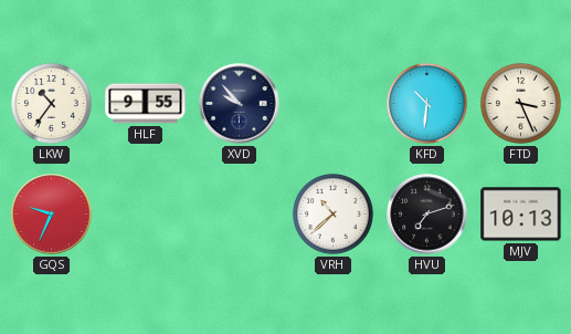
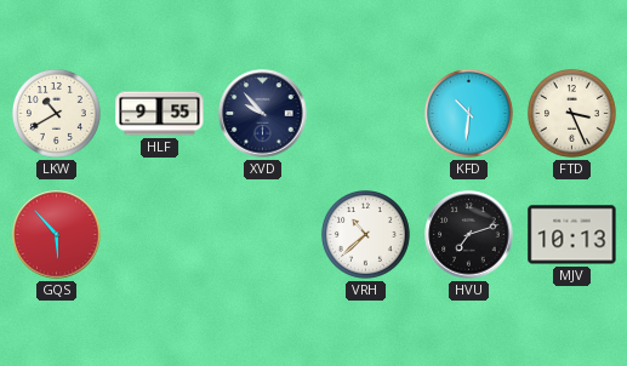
LKW: 10:36 -> 10:40 (56, 113)
GQS: 9:34 -> 5:53 (57, 235)
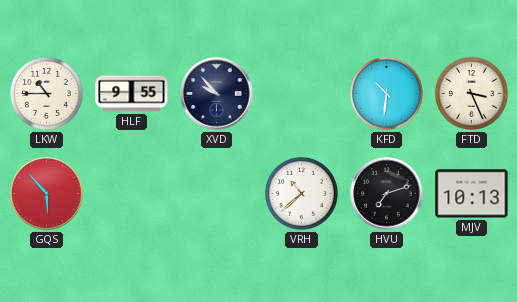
LKW: 10:40 -> 10:45 (46, 93)
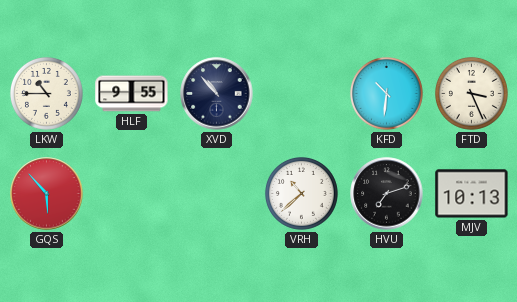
XVD: 9:53 -> 10:53 (217, 94)
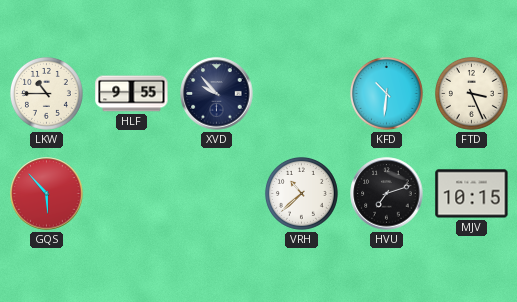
XVD: 10:53 -> 9:53 (217, 94)
MJV: 10:13 -> 10:15 (472, 194)
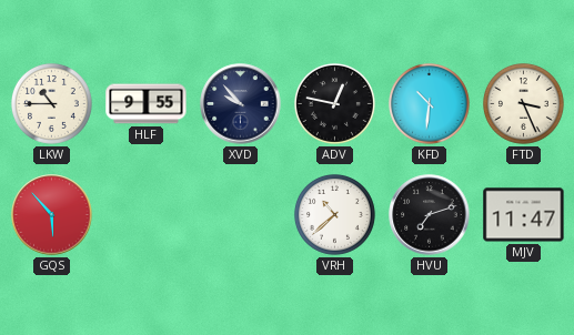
ADV: none -> 12:47 (334, 103)
MJV: 10:15 -> 11:47 (524, 215)
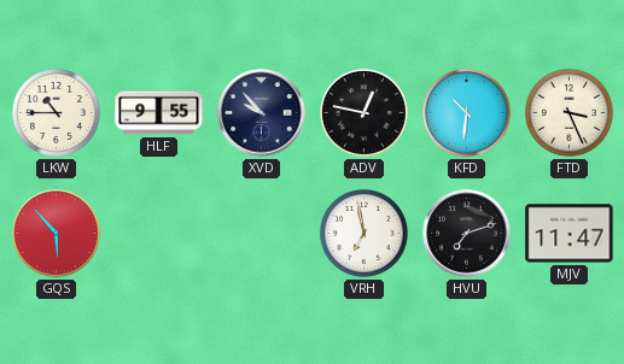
VRH: 10:38 -> 6:58 (363, 233)
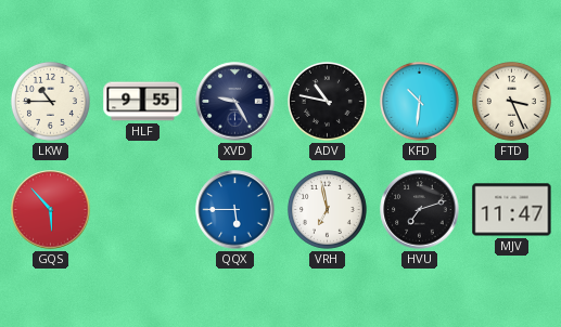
XVD: 9:53 -> 9:25 (235, 102)
ADV: 12:47 -> 10:47 (327, 101)
QQX: none -> 5:45 (235, 210)
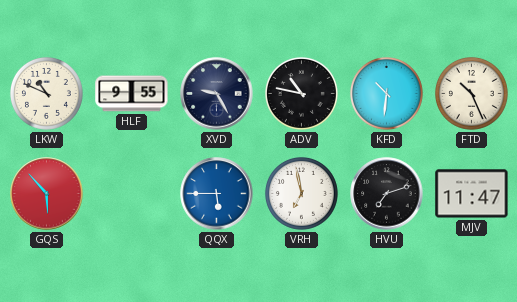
LKW: 10:45 -> 10:49 (46, 93)
FTD: 3:26 -> 10:26 (471, 93)
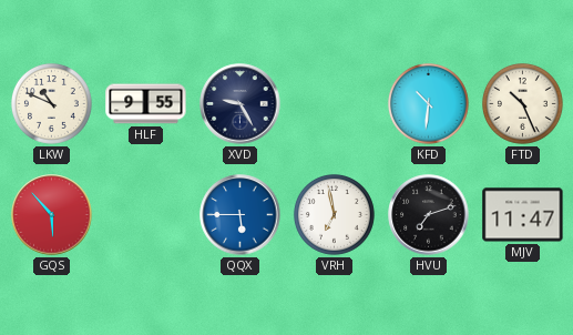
ADV: 10:47 -> none (301, 93)
